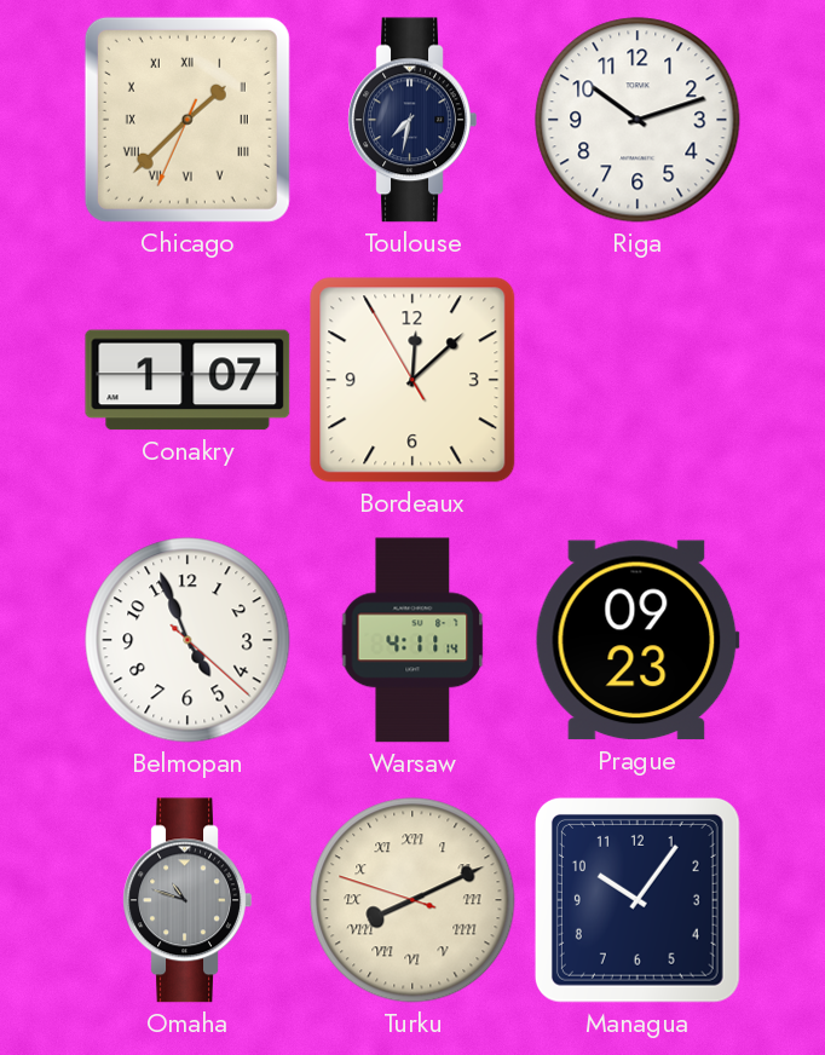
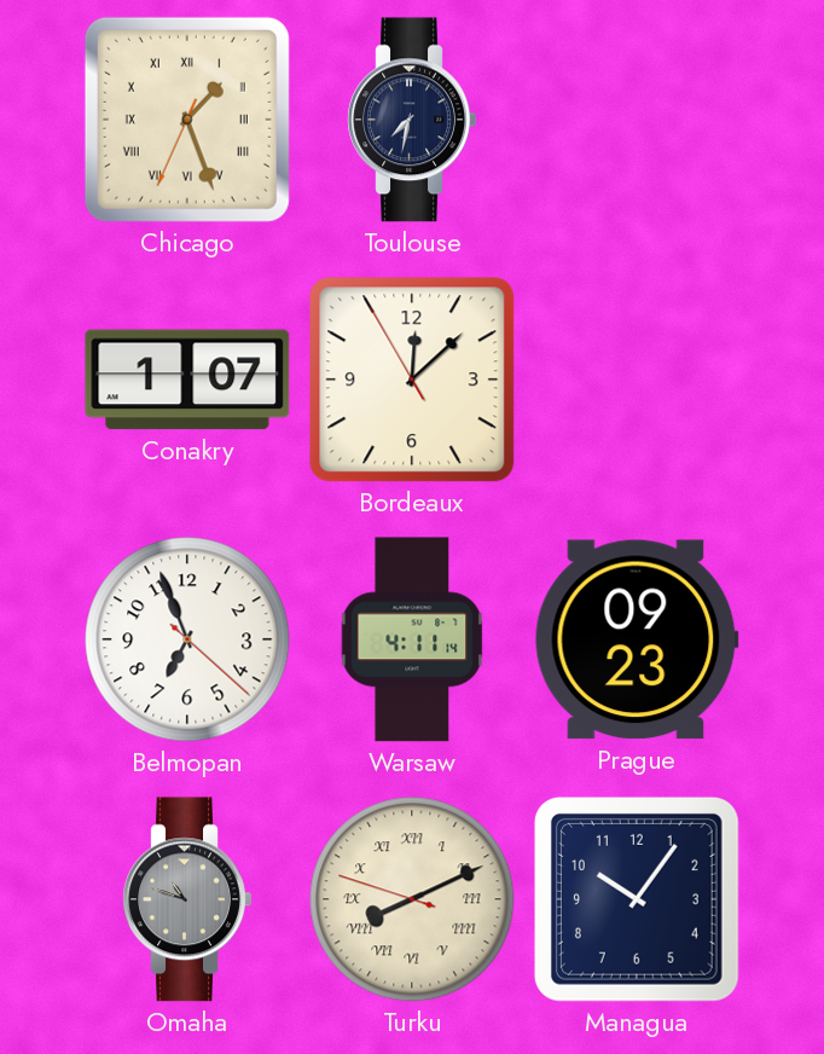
Chicago: 1:37 -> 1:26 (187, 120)
Riga: 10:12 -> none (637, 120)
Belmopan: 4:56 -> 6:56 (187, 639)
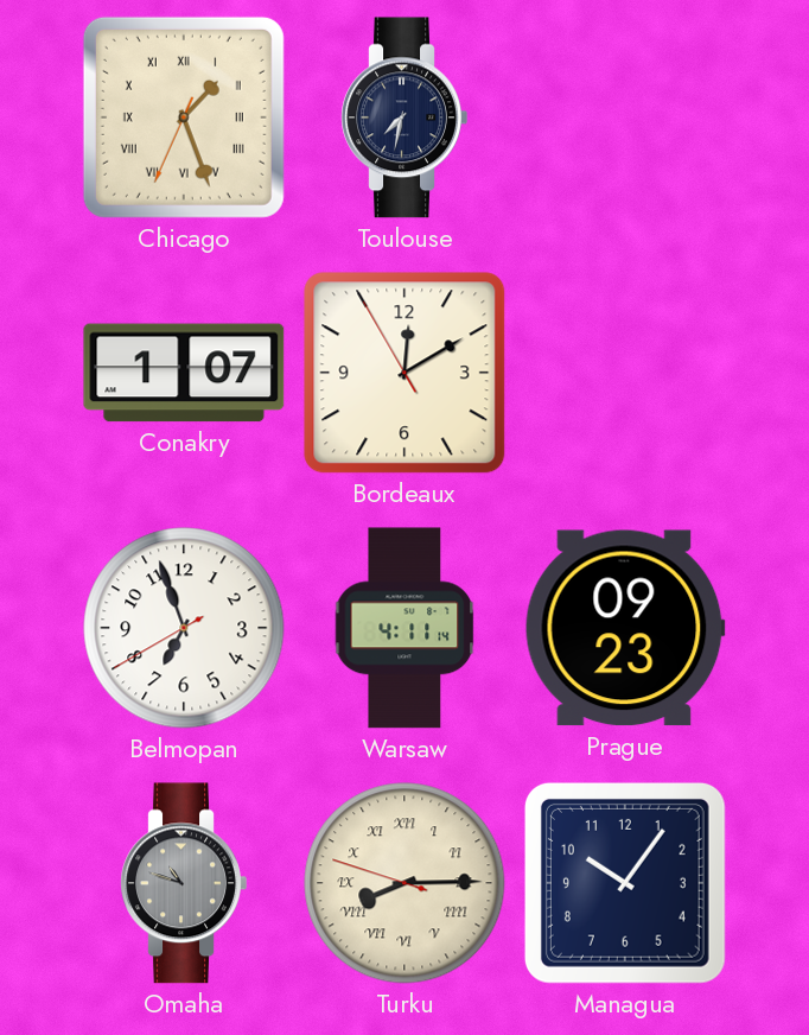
Bordeaux: 12:07 -> 12:09 (404, 373)
Belmopan: 6:56:22 -> 6:56:40 (184, 628)
Turku: 8:10 -> 8:14 (404, 883)
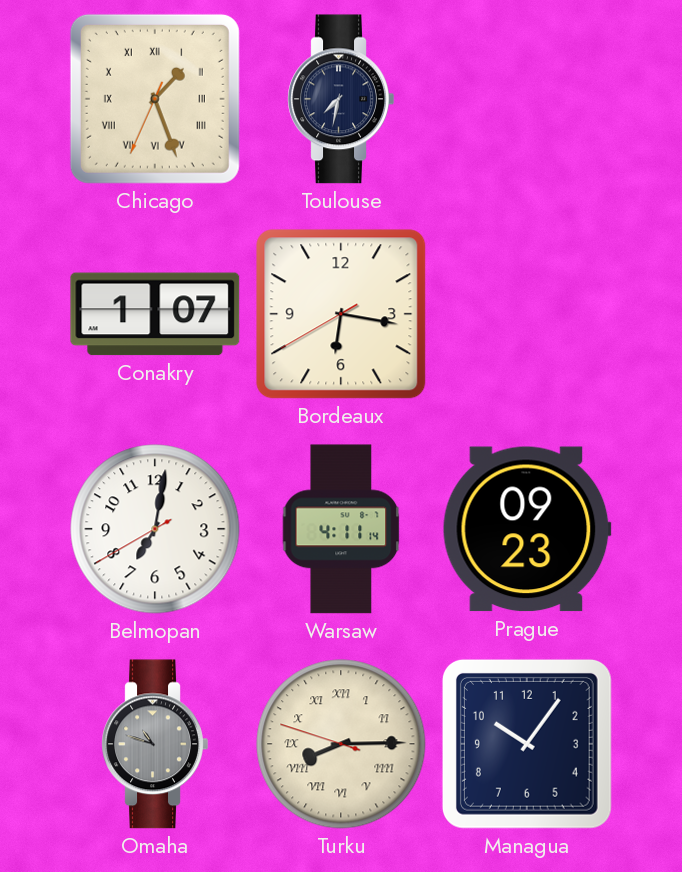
Bordeaux: 12:09 -> 6:16 (341, 314)
Belmopan: 6:56 -> 7:01 (155, 529)
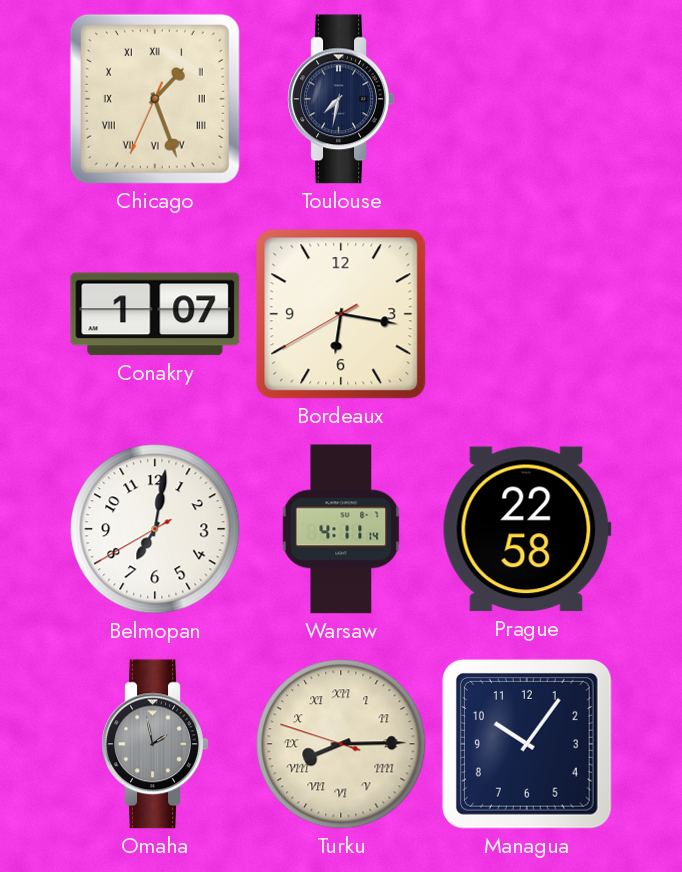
Prague: 09:23 -> 22:58 (527, 529)
Omaha: 10:48 -> 1:58 (155, 744)
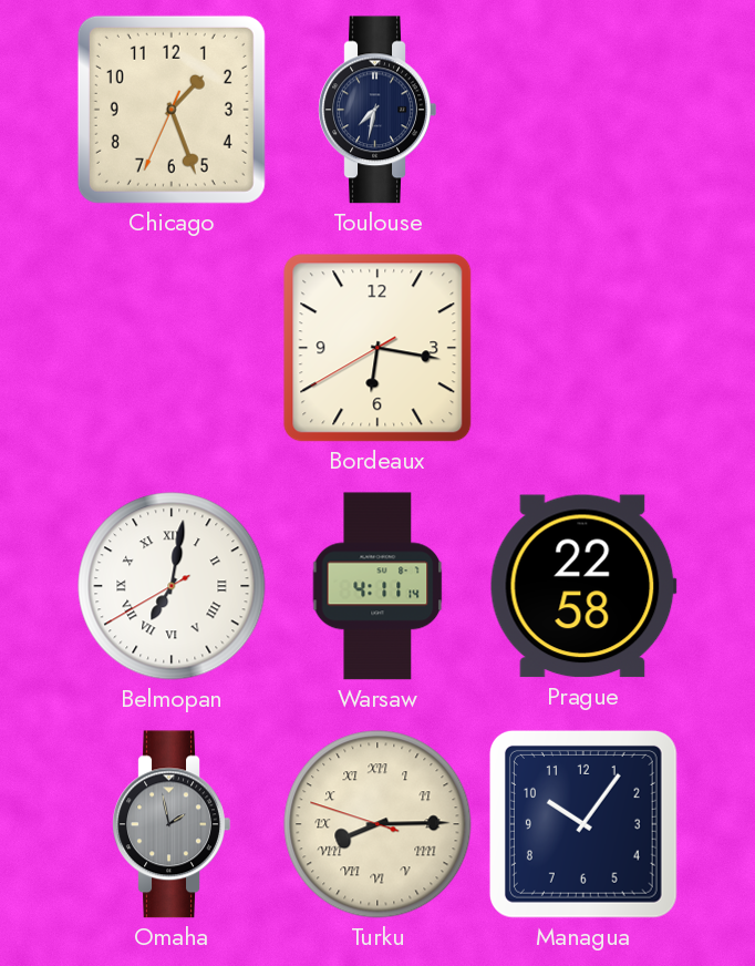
Chicago numerals: Roman -> Arabic (172, 110)
Conakry: 1:07 -> none (155, 314)
Belmopan numerals: Arabic -> Roman (172, 586)
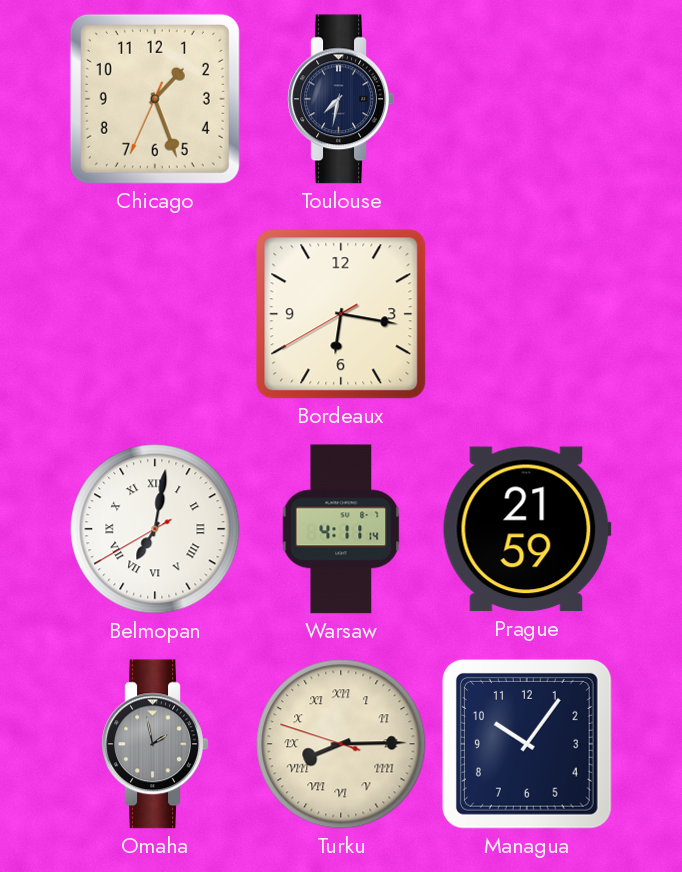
Prague: 22:58 -> 21:59 (527, 529)
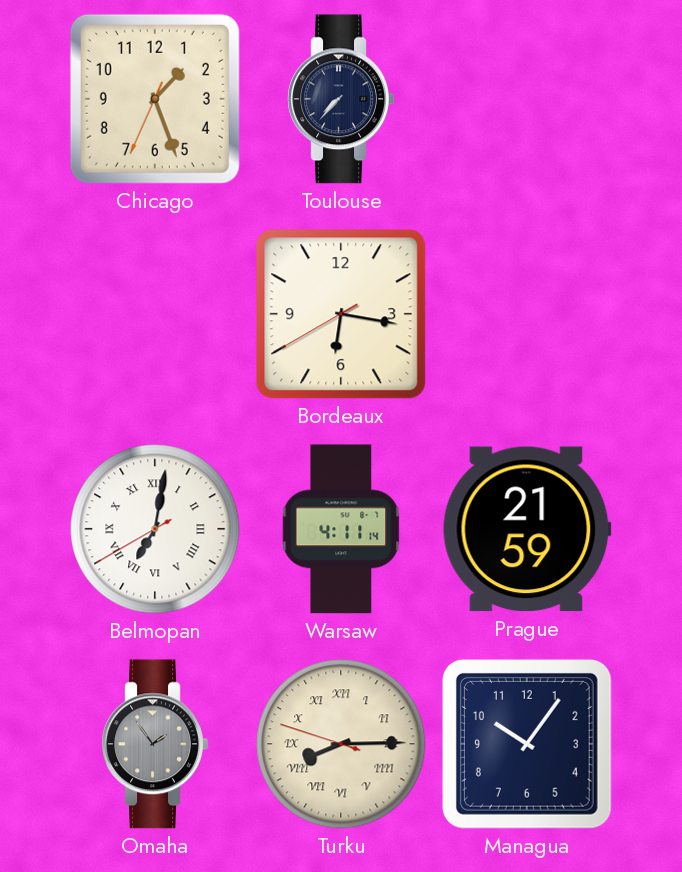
Toulouse: 7:32 -> 7:37 (341, 99)
Omaha: 1:58 -> 1:54 (155, 744)
